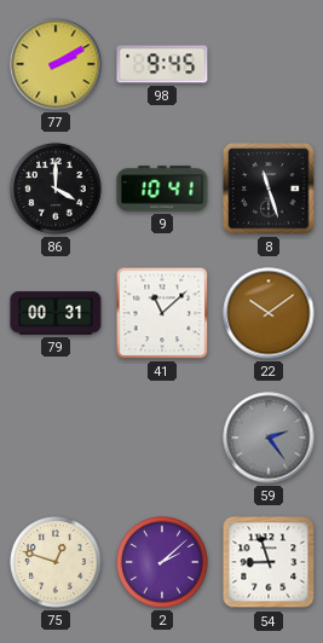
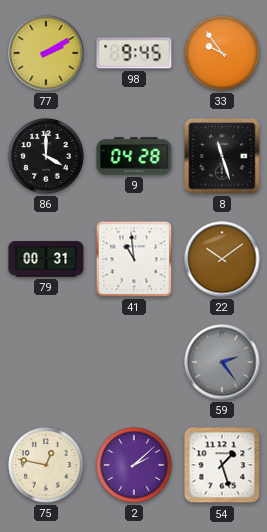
33: none -> 9:54 (222, 53)
9: 10:41 -> 04:28 (134, 156)
41: 11:08 -> 10:59 (134, 259)
75: 12:48 -> 12:47 (46, 465)
54: 8:57 -> 1:27 (222, 465)
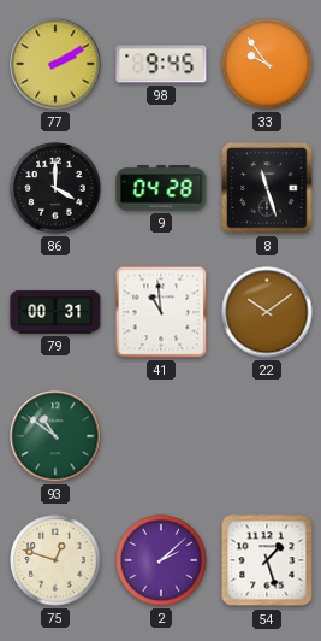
93: none -> 10:51 (55, 436)
59: 2:24 -> none (222, 362)
75: 12:47 -> 12:48 (55, 560)
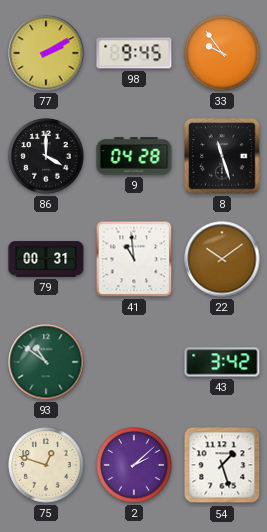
43: none -> 3:42 (222, 362)
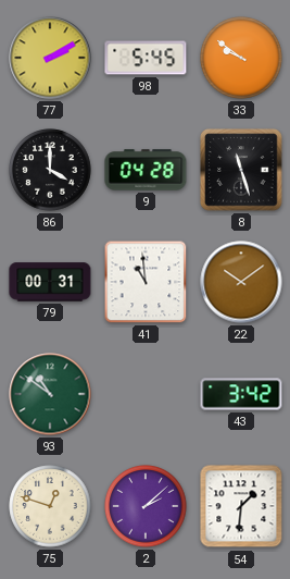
98: 9:45 -> 5:45 (146, 58)
33: 9:54 -> 9:51 (241, 58)
54: 1:27 -> 1:31 (241, 506)
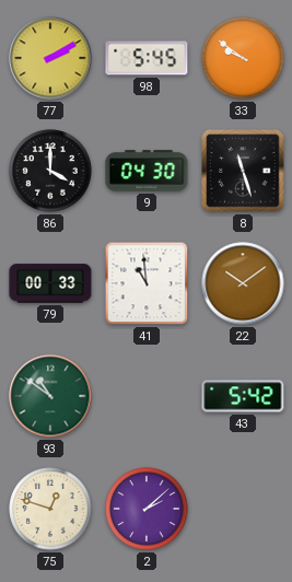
9: 04:28 -> 04:30 (147, 171)
79: 00:31 -> 00:33 (50, 283)
43: 3:42 -> 5:42 (243, 396)
54: 1:31 -> none (241, 506)
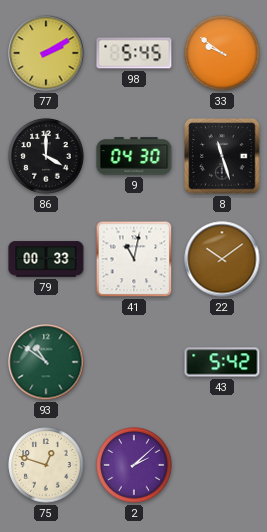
41: 10:59 -> 11:02 (134, 259)
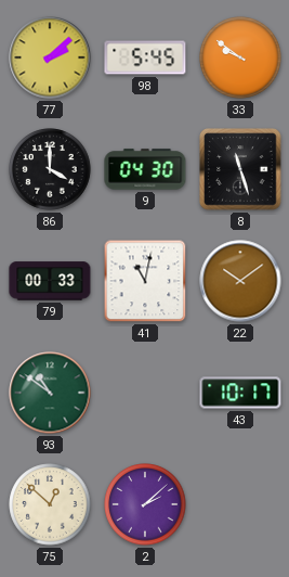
77: 2:10 -> 2:08 (50, 57)
43: 5:42 -> 10:17 (240, 393)
75: 12:48 -> 12:52 (50, 504)
